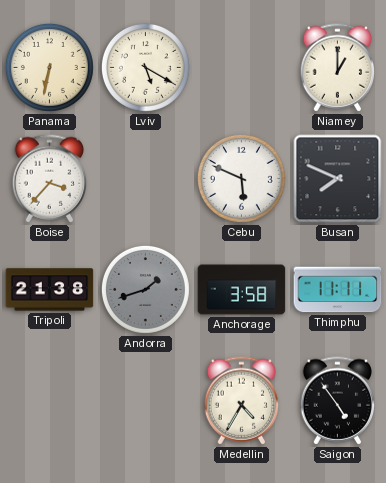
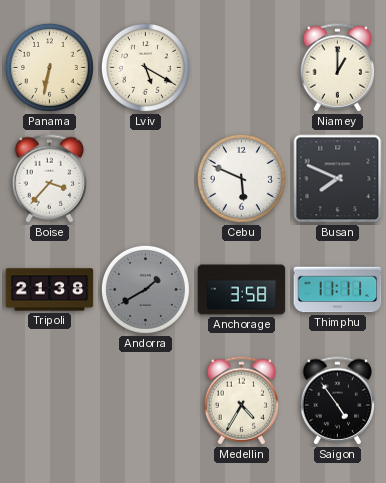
Andorra: 1:42 -> 1:40 (145, 289)
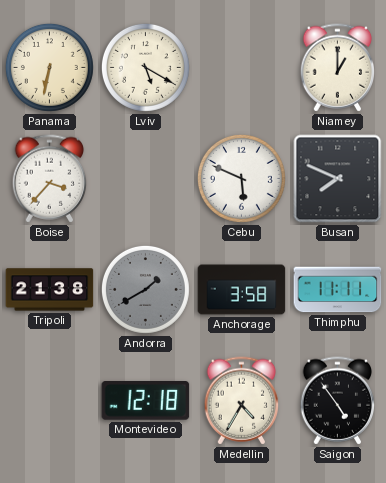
Montevideo: none -> 12:18 (146, 401)
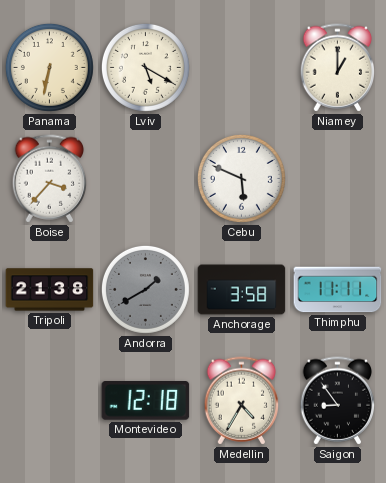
Busan: 7:49 -> none (338, 179)
Saigon: 4:54 -> 8:54 (338, 401)
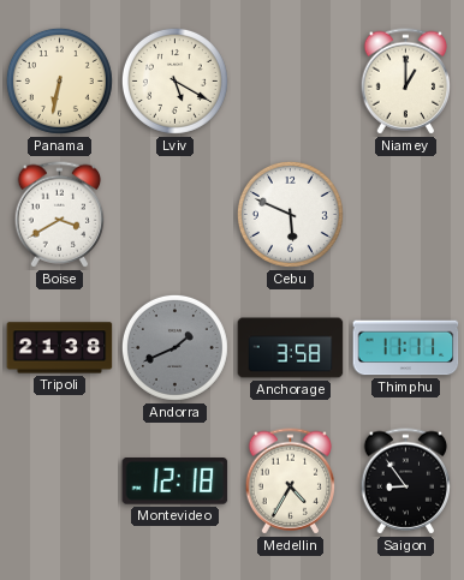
Boise: 3:37 -> 3:40 (60, 215)
Andorra: 1:40 -> 1:41 (174, 347)
